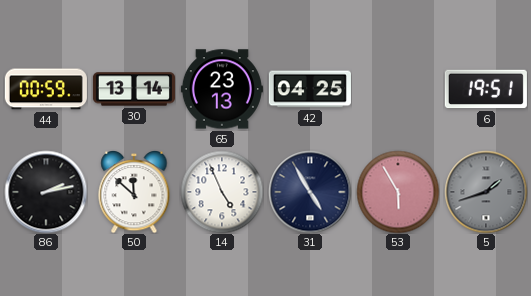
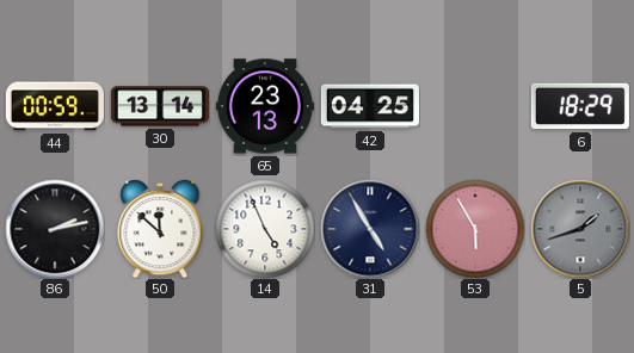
6: 19:51 -> 18:29 (580, 106)
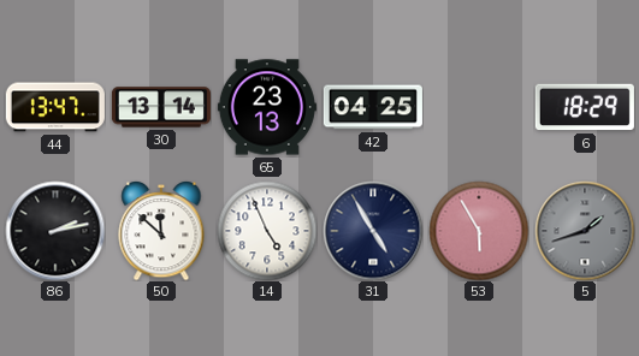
44: 00:59 -> 13:47 (55, 107)
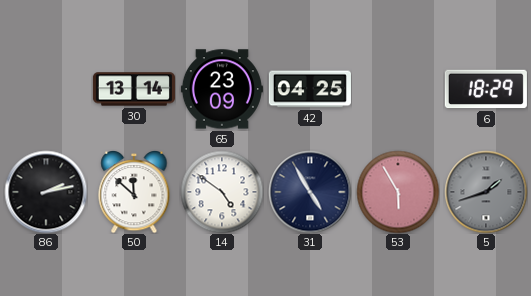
44: 13:47 -> none (55, 107)
65: 23:13 -> 23:09 (222, 89)
14: 4:56 -> 4:51 (222, 192)
